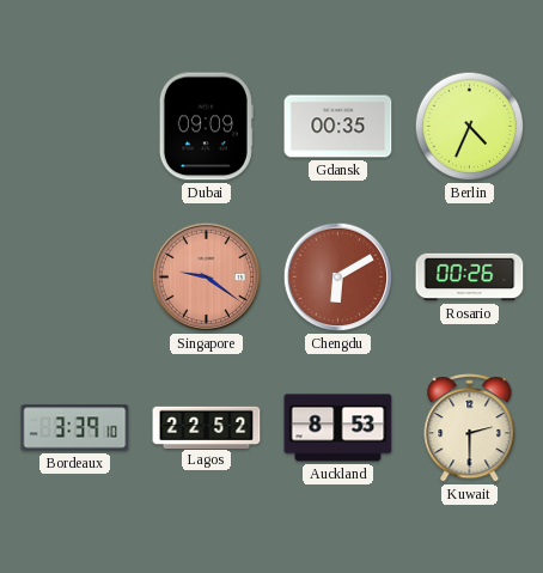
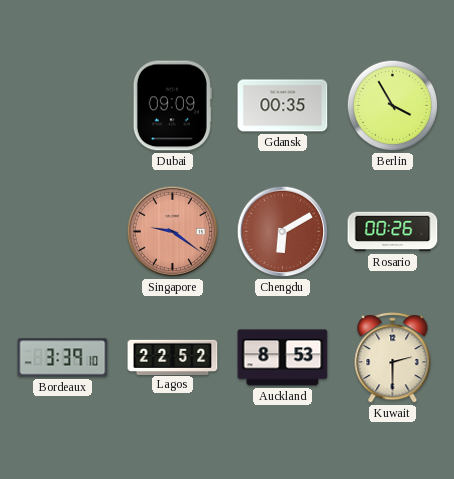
Berlin: 4:34 -> 3:55 (393, 106)
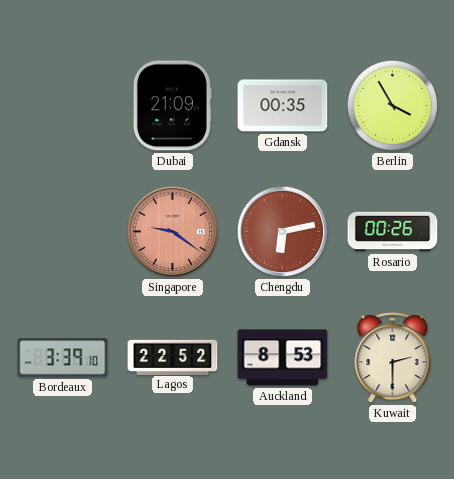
Dubai: 09:09 -> 21:09 (172, 106)
Chengdu: 6:10 -> 6:13 (283, 232)
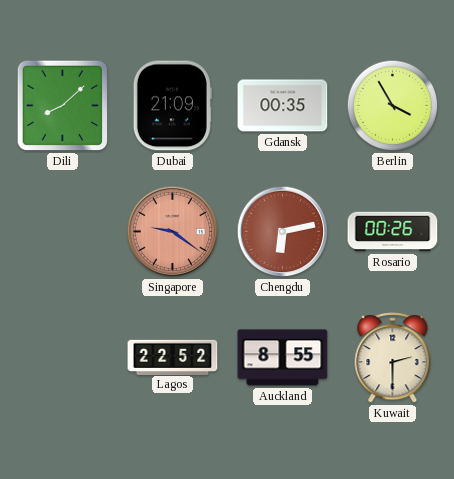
Dili: none -> 8:08 (63, 106)
Bordeaux: 3:39 -> none (63, 358)
Auckland: 8:53 -> 8:55 (283, 358)
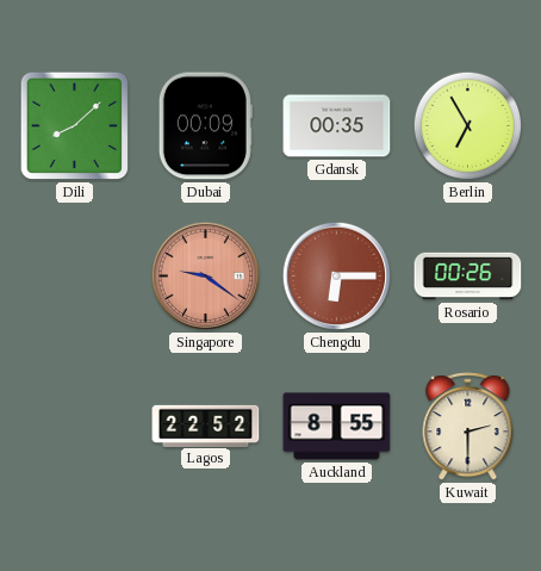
Dubai: 21:09 -> 00:09 (205, 126)
Berlin: 3:55 -> 6:55 (468, 126)
Chengdu: 6:13 -> 6:15 (337, 277)
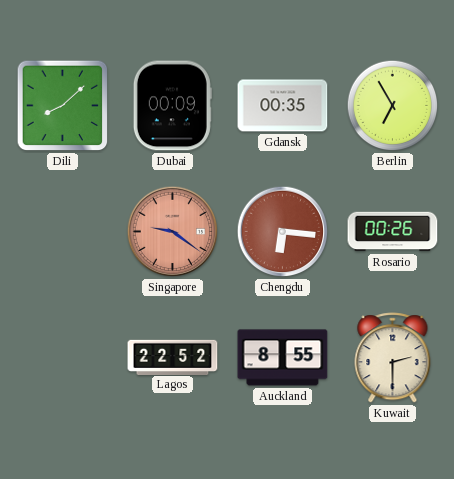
Chengdu: 6:15 -> 6:16 (283, 232)
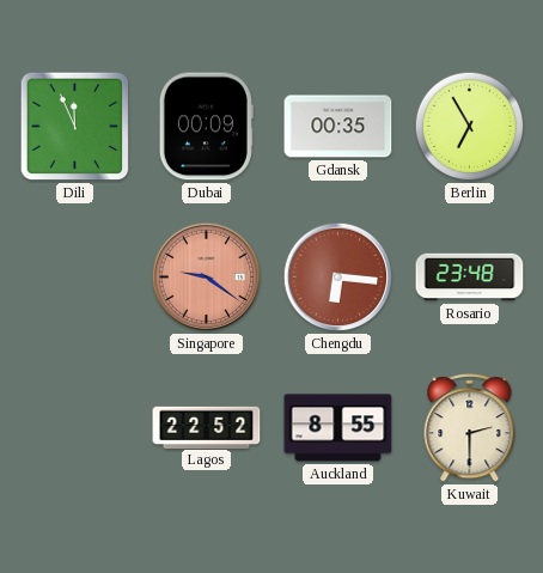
Dili: 8:08 -> 11:56 (75, 127)
Rosario: 00:26 -> 23:48 (470, 278)
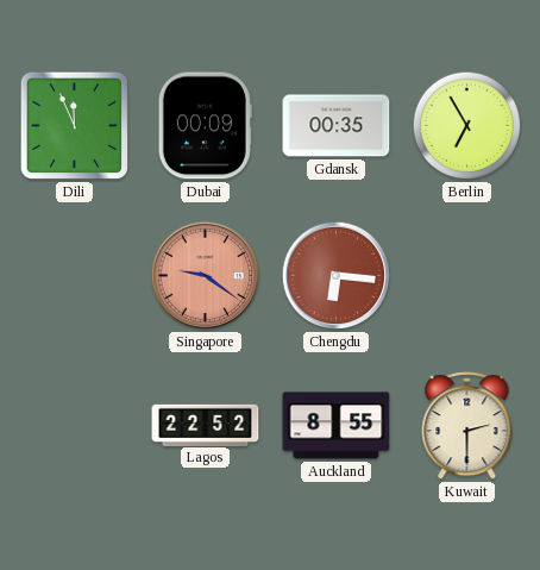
Rosario: 23:48 -> none (470, 278)
